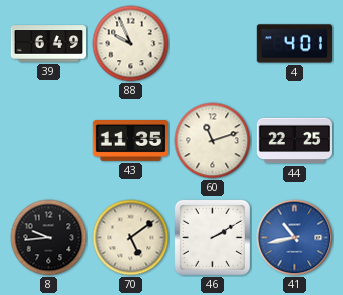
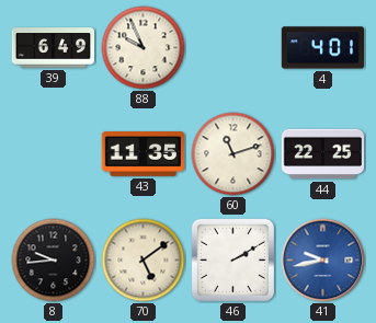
41: 10:43 -> 9:43 (323, 261)
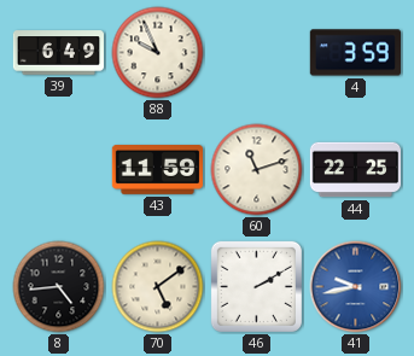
4: 4:01 -> 3:59 (355, 53)
43: 11:35 -> 11:59 (157, 170)
8: 9:44 -> 4:44 (59, 287)
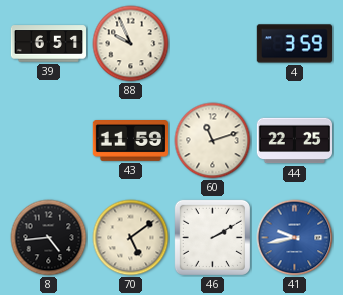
39: 6:49 -> 6:51 (48, 44)
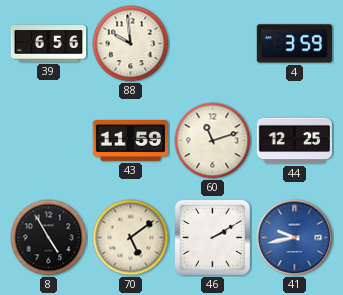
39: 6:51 -> 6:56 (48, 44)
88: 9:56 -> 9:59 (131, 44)
44: 22:25 -> 12:25 (294, 141)
8: 4:44 -> 4:55 (49, 238)
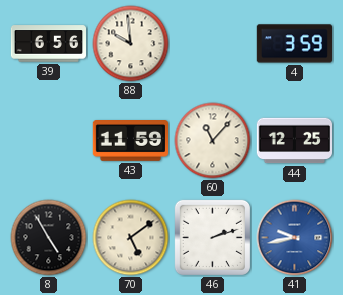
60: 11:12 -> 11:07 (213, 141)
46: 2:10 -> 2:12 (212, 237)
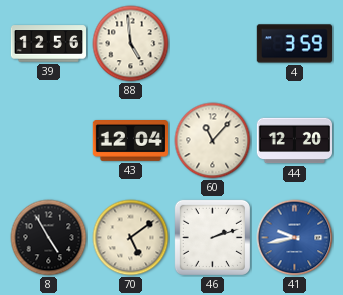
39: 6:56 -> 12:56 (48, 44)
88: 9:59 -> 4:59 (131, 44)
43: 11:59 -> 12:04 (130, 141)
44: 12:25 -> 12:20 (294, 141)
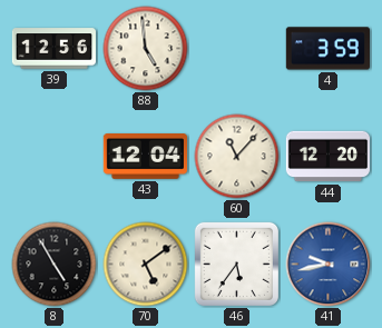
46: 2:12 -> 5:36 (236, 264)
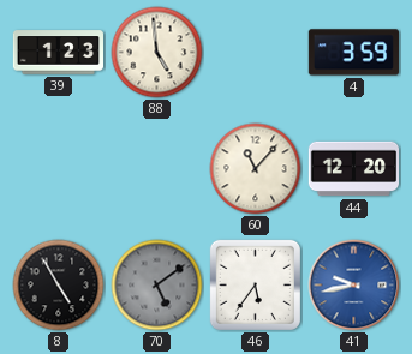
39: 12:56 -> 1:23 (58, 53)
43: 12:04 -> none (145, 157)
70 dial: cream -> grey (157, 286)
